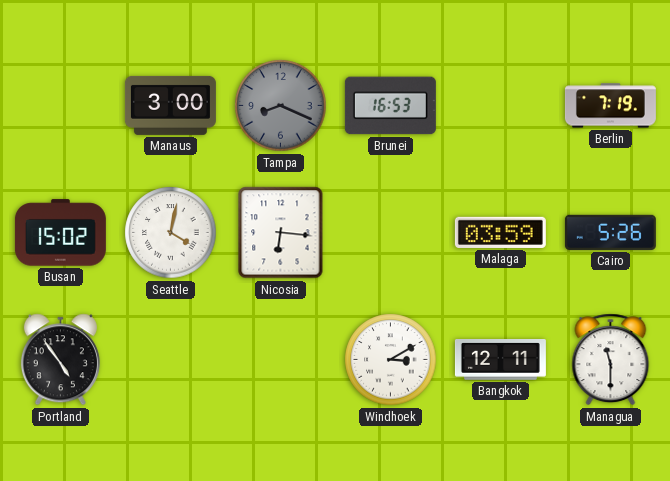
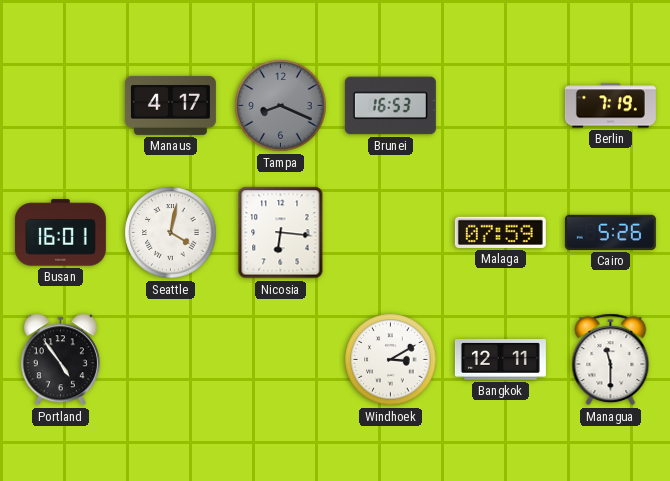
Manaus: 3:00 -> 4:17 (170, 105)
Busan: 15:02 -> 16:01 (60, 233)
Malaga: 03:59 -> 07:59 (500, 232)
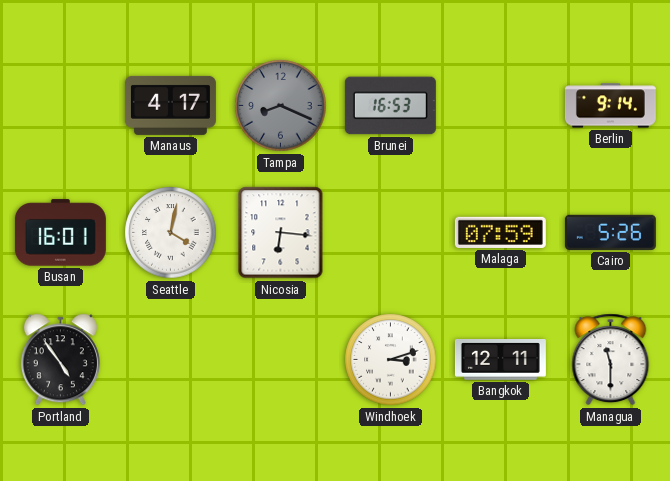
Berlin: 7:19 -> 9:14 (610, 106)
Windhoek: 3:10 -> 3:12 (391, 360)
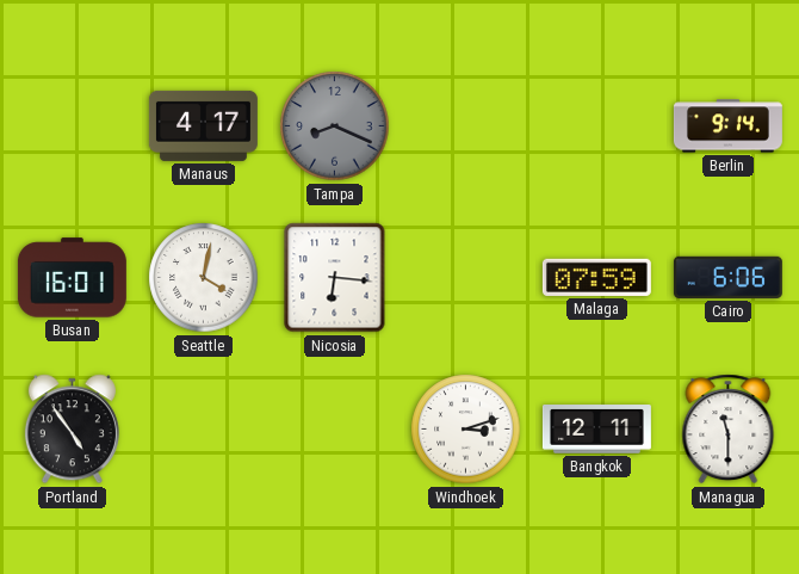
Brunei: 16:53 -> none (390, 106)
Cairo: 5:26 -> 6:06 (727, 277)
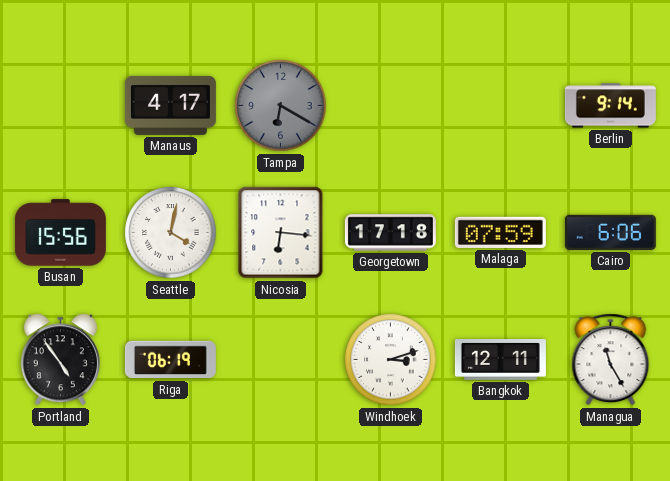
Tampa: 8:19 -> 6:20 (281, 106)
Busan: 16:01 -> 15:56 (60, 233)
Georgetown: none -> 17:18 (390, 233)
Riga: none -> 06:19 (170, 360)
Managua: 11:30 -> 11:25 (611, 360)
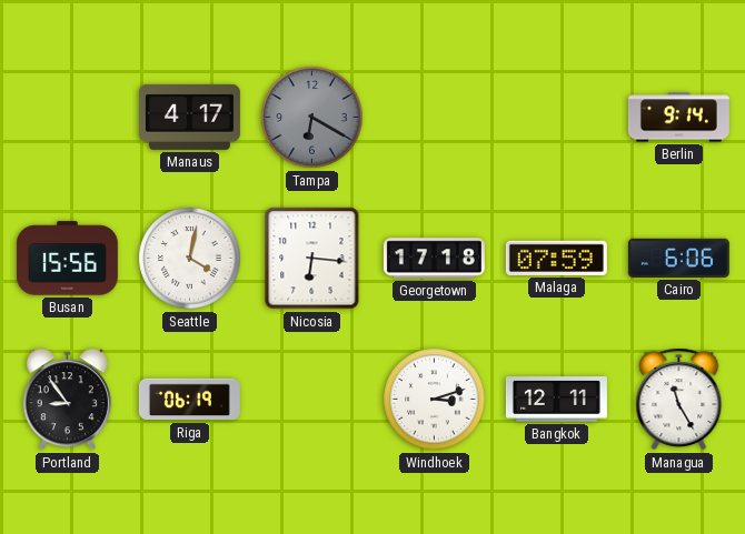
Portland: 4:54 -> 8:54 (67, 400)
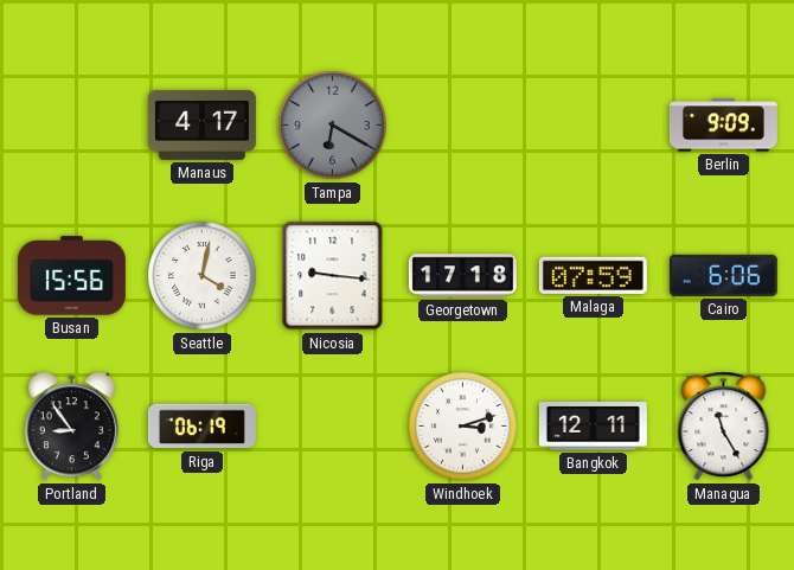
Berlin: 9:14 -> 9:09 (723, 126)
Nicosia: 6:16 -> 9:16 (333, 276)
